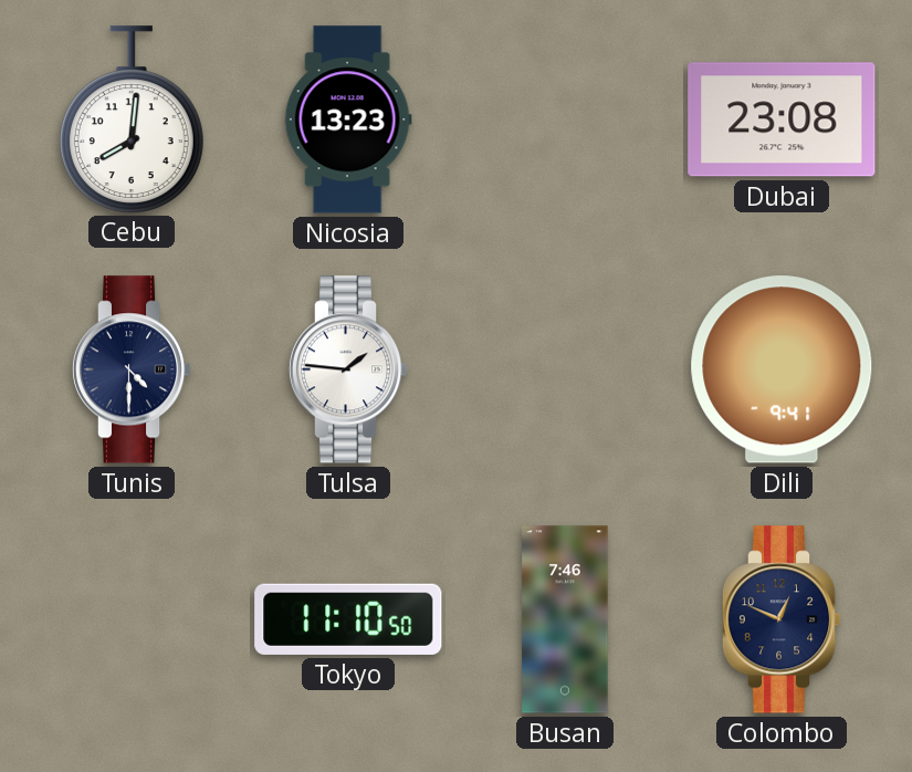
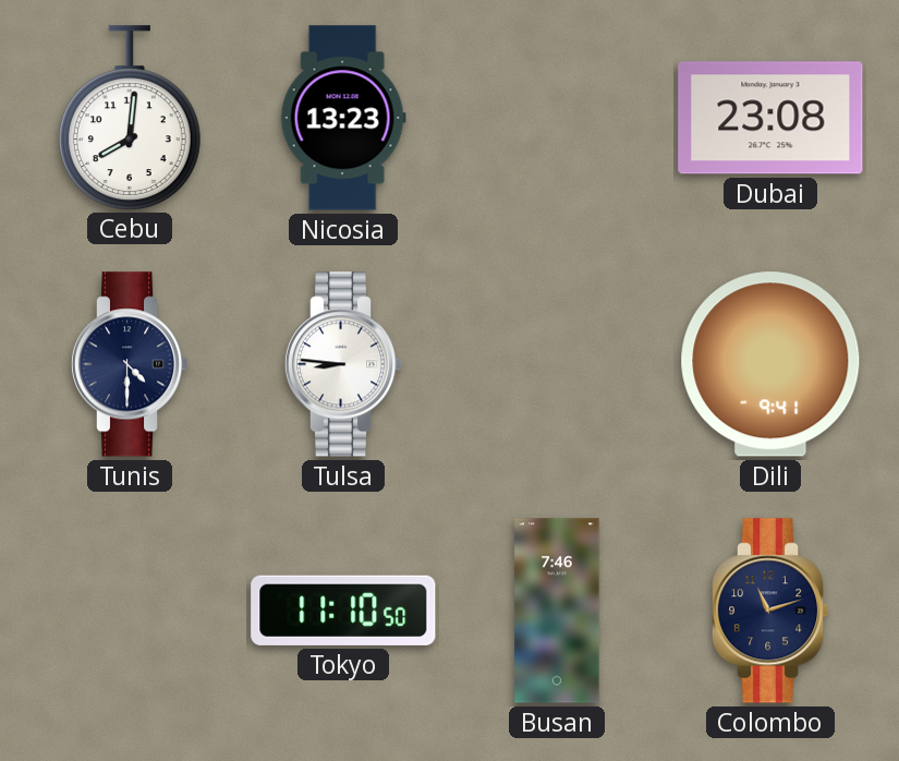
Tulsa: 1:46 -> 8:46 (343, 364)
Colombo: 12:49 -> 11:12 (770, 611)
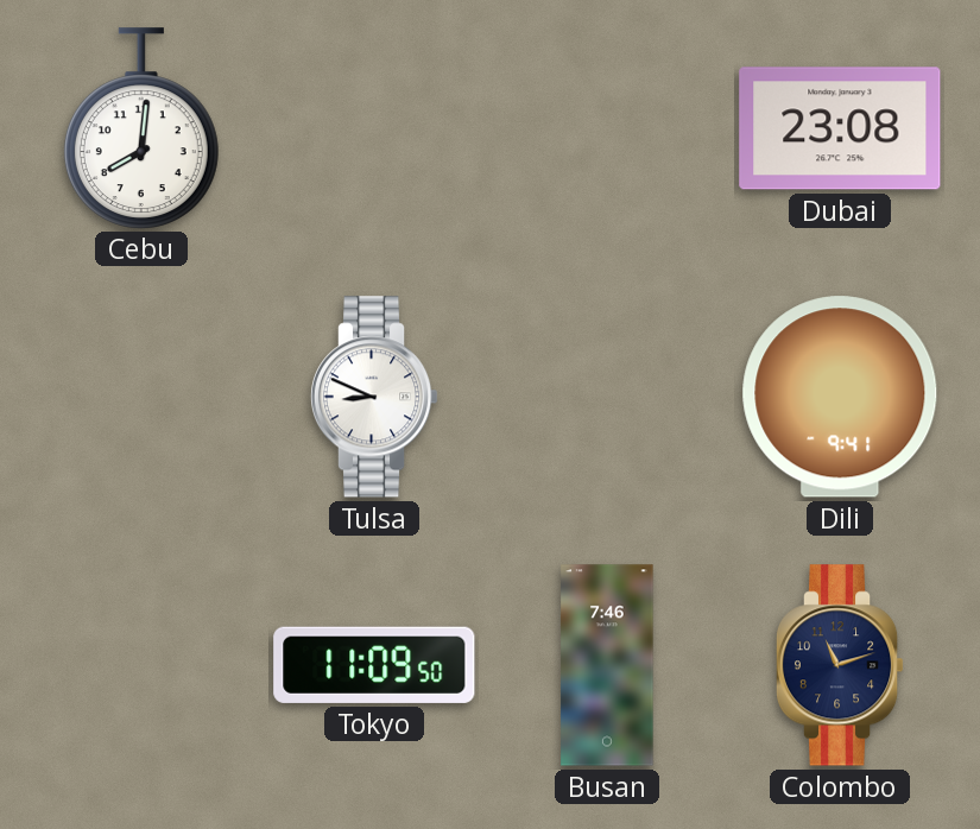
Nicosia: 13:23 -> none (343, 118)
Tunis: 4:30 -> none (130, 364)
Tulsa: 8:46 -> 8:49 (374, 397)
Tokyo: 11:10 -> 11:09 (374, 665)
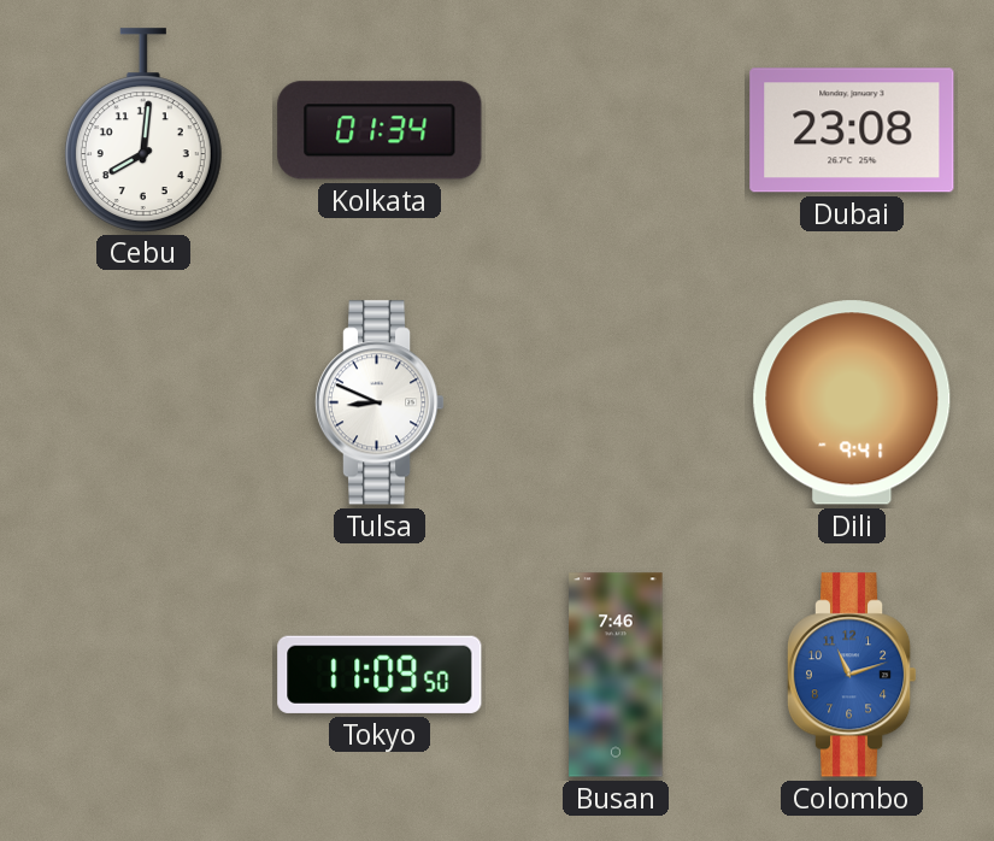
Kolkata: none -> 01:34 (380, 130)
Colombo dial: navy -> blue (852, 675)
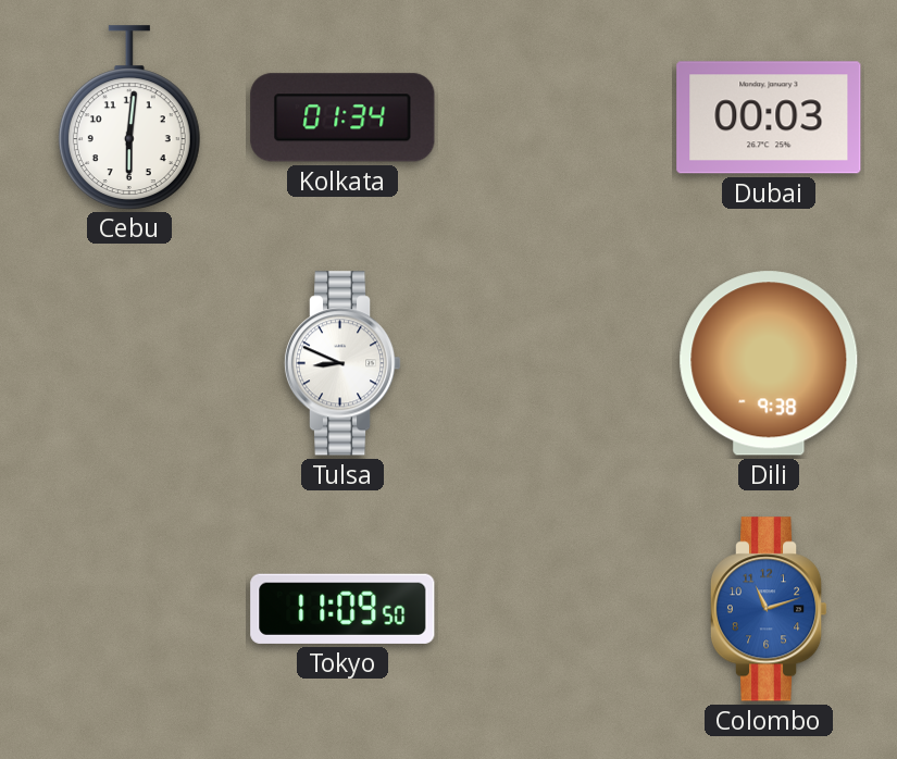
Cebu: 8:01 -> 6:01 (129, 117)
Dubai: 23:08 -> 00:03 (769, 117)
Dili: 9:41 -> 9:38 (769, 363)
Busan: 7:46 -> none (616, 675)
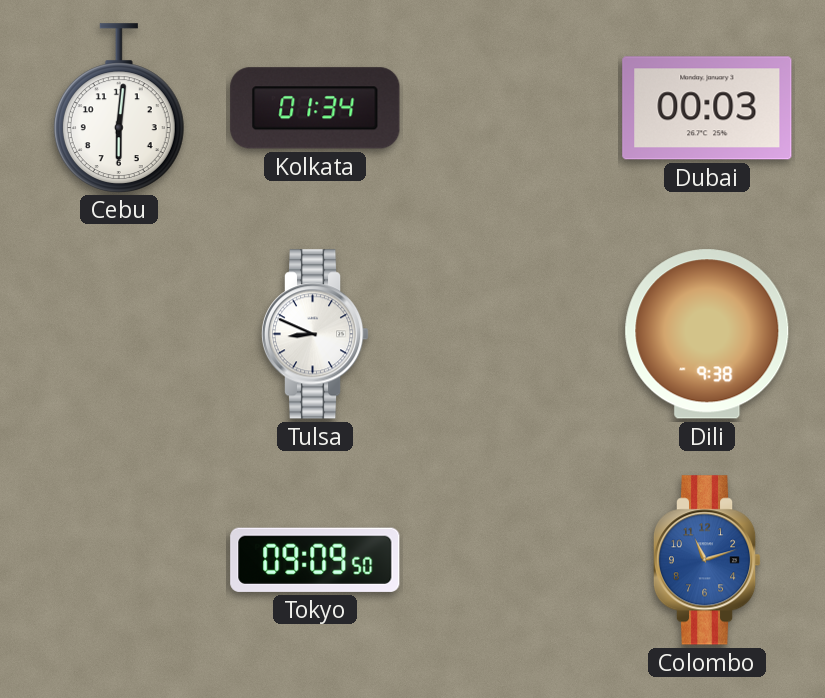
Tokyo: 11:09 -> 09:09 (315, 560)
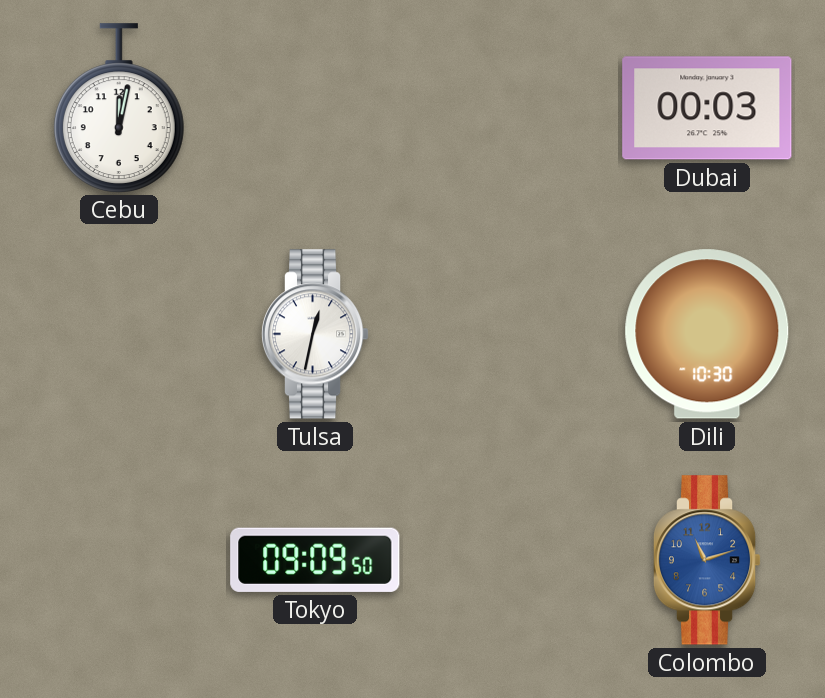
Cebu: 6:01 -> 12:02 (119, 108)
Kolkata: 01:34 -> none (315, 108)
Tulsa: 8:49 -> 12:32 (315, 334)
Dili: 9:38 -> 10:30 (707, 334)
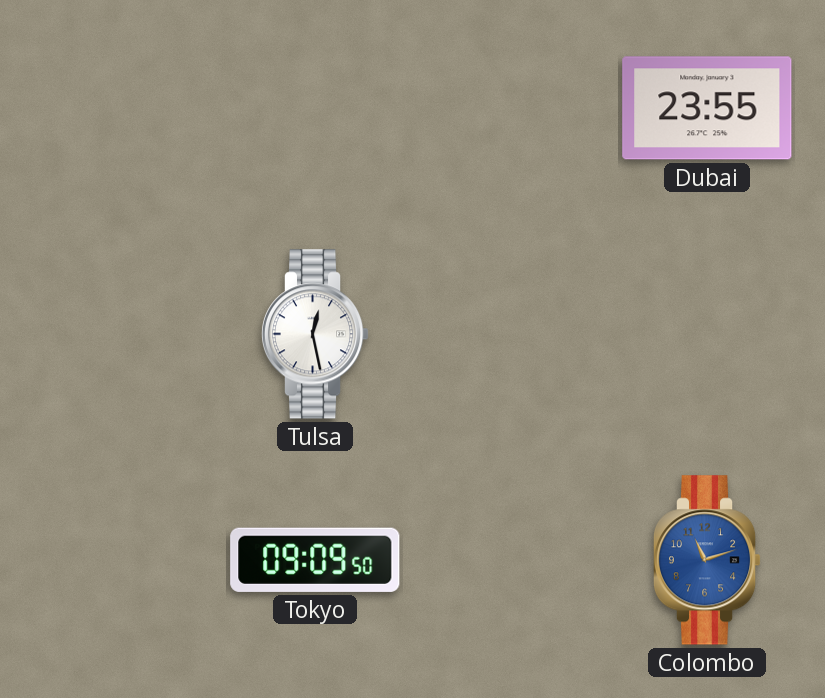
Cebu: 12:02 -> none (119, 108)
Dubai: 00:03 -> 23:55 (707, 108)
Tulsa: 12:32 -> 12:28 (315, 334)
Dili: 10:30 -> none (707, 334)
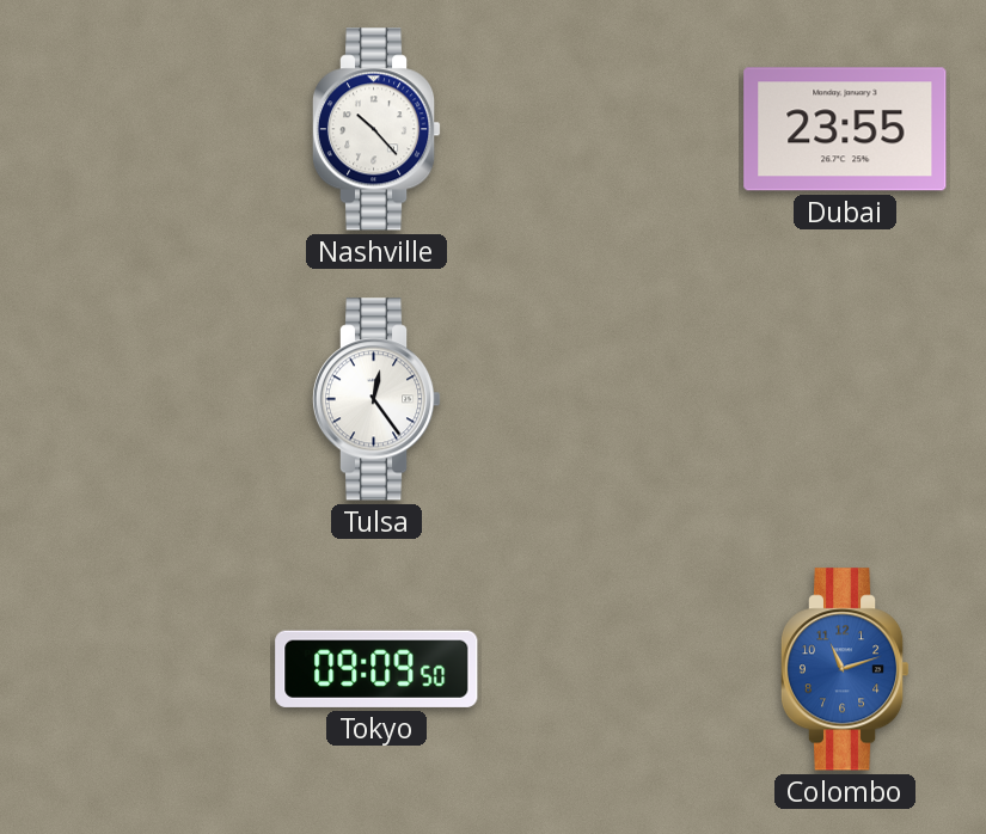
Nashville: none -> 10:23 (376, 129)
Tulsa: 12:28 -> 12:24 (376, 399)
